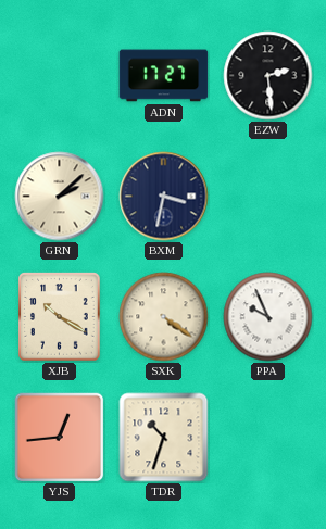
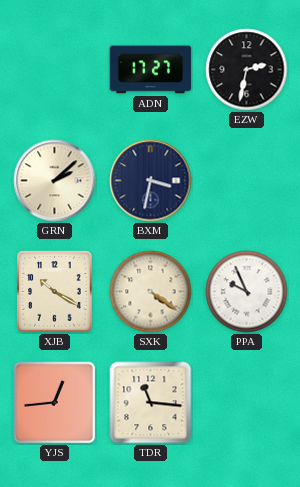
EZW: 2:29 -> 2:32 (247, 70)
TDR: 10:33 -> 11:16 (151, 403)
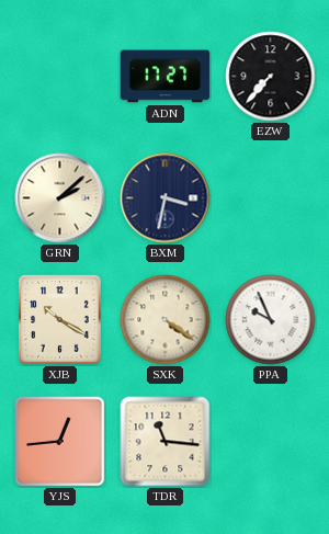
EZW: 2:32 -> 7:37 (271, 77)
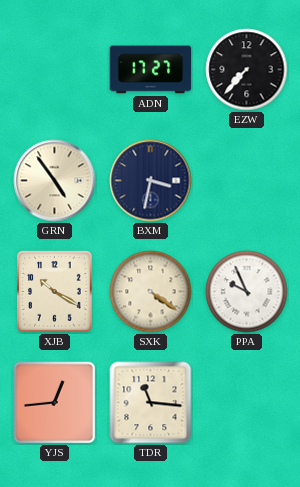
GRN: 2:08 -> 4:54 (55, 181)
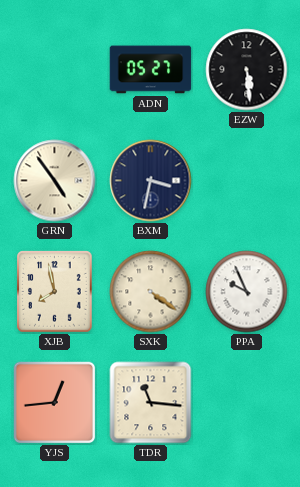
ADN: 17:27 -> 05:27 (151, 70)
EZW: 7:37 -> 5:29 (247, 70)
XJB: 10:20 -> 7:58 (55, 292)
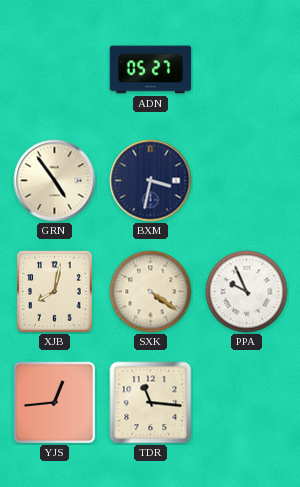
EZW: 5:29 -> none (247, 70)
XJB: 7:58 -> 8:02 (55, 292)
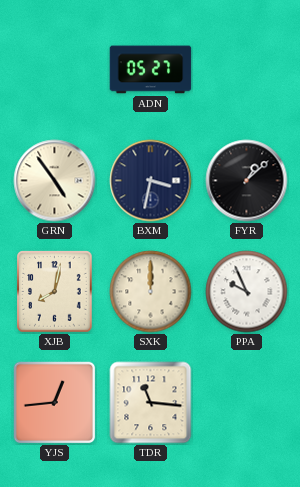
FYR: none -> 1:08 (247, 181)
SXK: 4:21 -> 12:00 (151, 292)
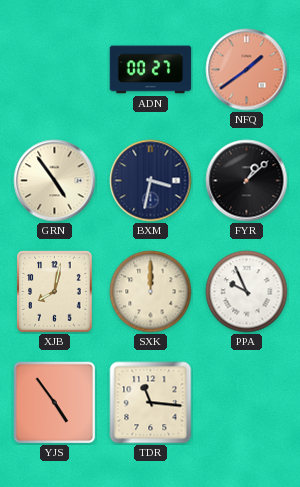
ADN: 05:27 -> 00:27 (151, 70)
NFQ: none -> 1:39 (247, 70)
YJS: 12:44 -> 4:54 (54, 402)
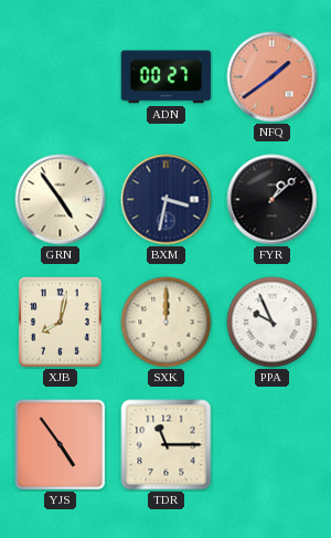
TDR: 11:16 -> 11:15 (167, 445)
